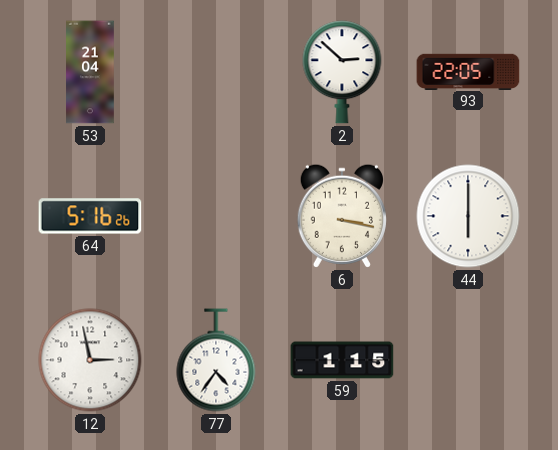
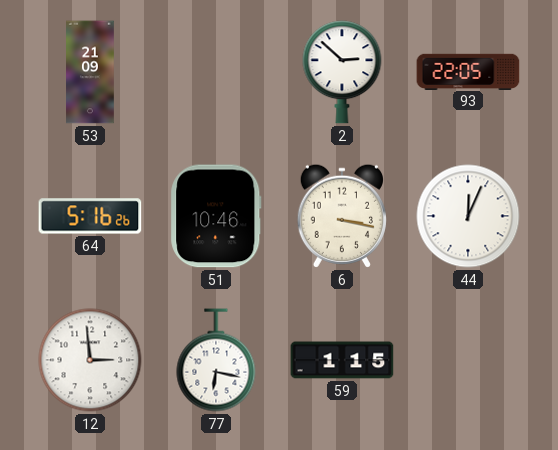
53: 21:04 -> 21:09 (90, 72)
51: none -> 10:46 (216, 216)
44: 6:00 -> 12:04 (468, 216)
12: 2:58 -> 2:59 (90, 360)
77: 4:36 -> 6:17 (216, 360)
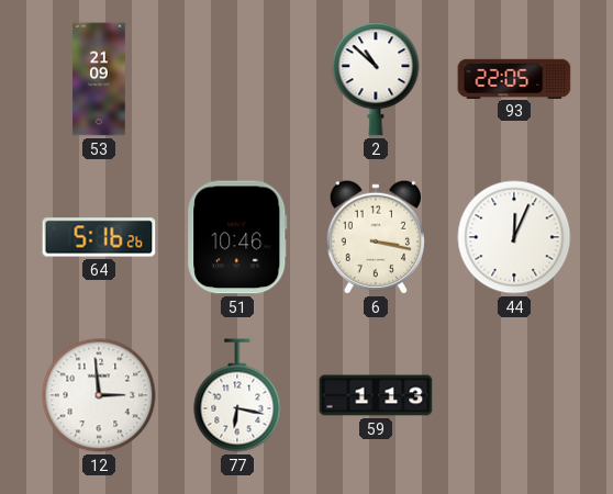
2: 2:52 -> 10:52 (376, 79)
59: 1:15 -> 1:13 (376, 395)
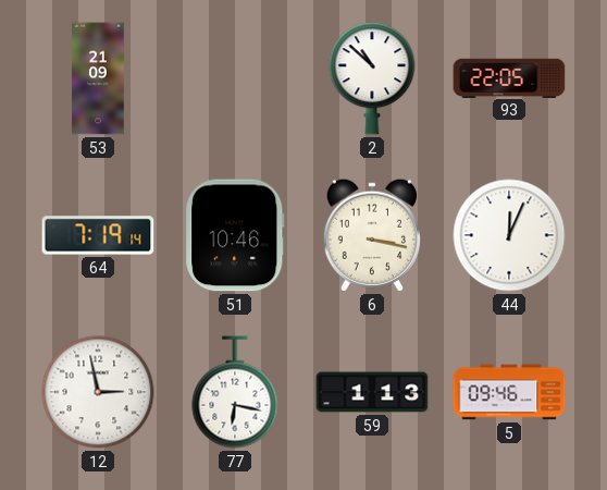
64: 5:16 -> 7:19 (98, 235)
12: 2:59 -> 2:58 (98, 392)
5: none -> 09:46 (509, 392)
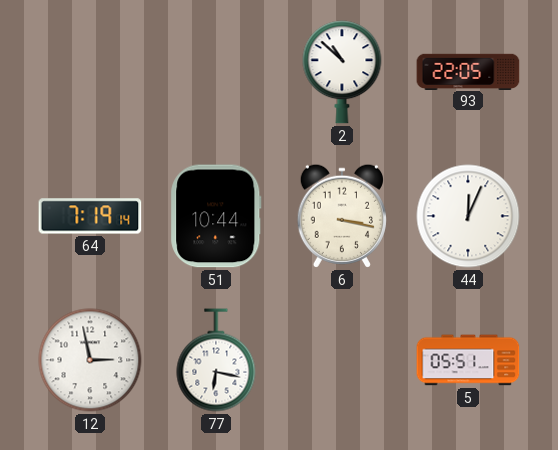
53: 21:09 -> none (98, 78)
51: 10:46 -> 10:44 (216, 216)
59: 1:13 -> none (372, 392)
5: 09:46 -> 05:51 (468, 360)
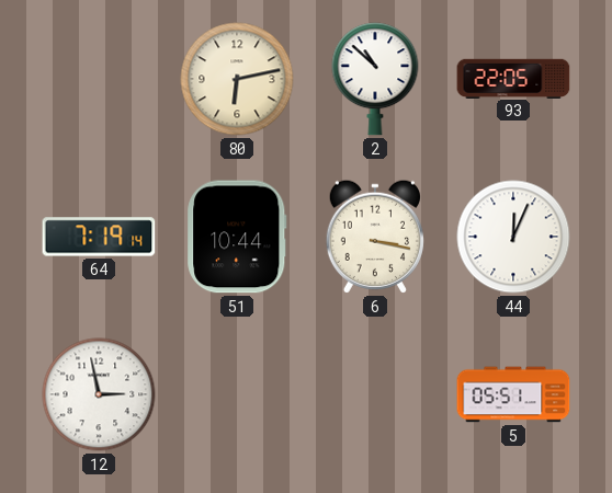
80: none -> 6:13 (237, 79)
77: 6:17 -> none (216, 360)
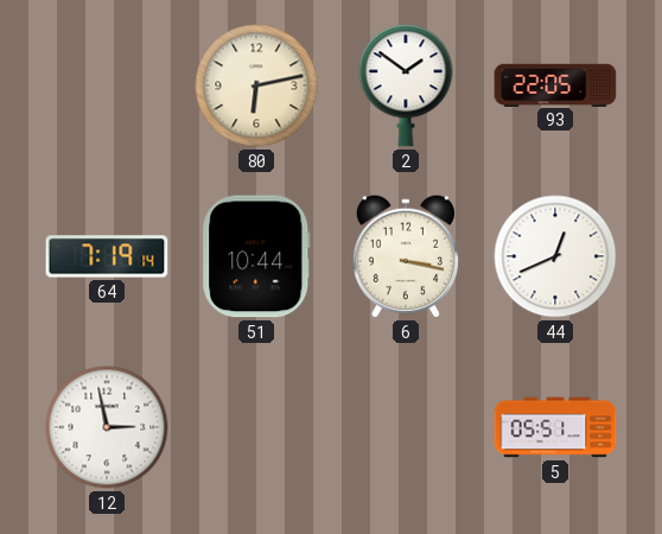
2: 10:52 -> 1:51 (406, 85)
44: 12:04 -> 12:41 (555, 256)
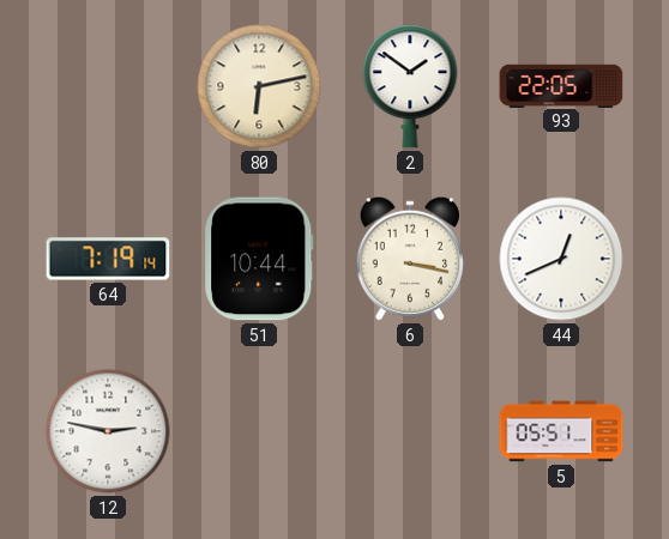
12: 2:58 -> 2:47 (108, 431)
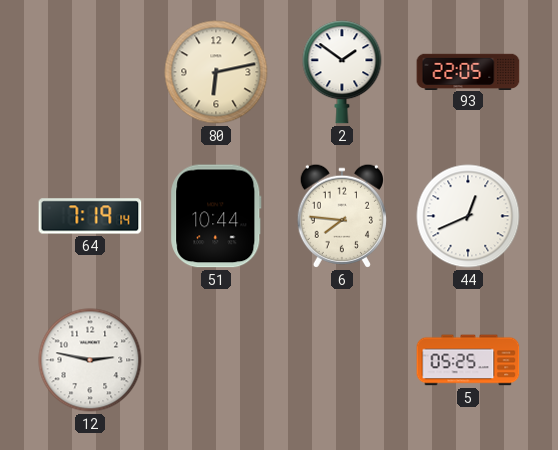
6: 3:17 -> 7:46 (342, 216)
5: 05:51 -> 05:25 (468, 360)
